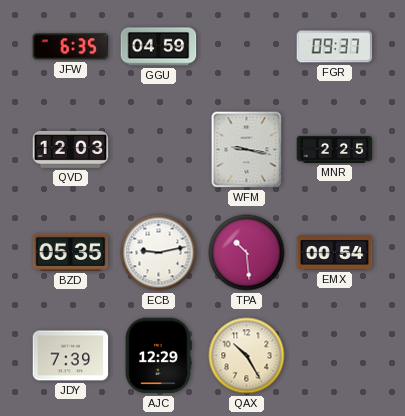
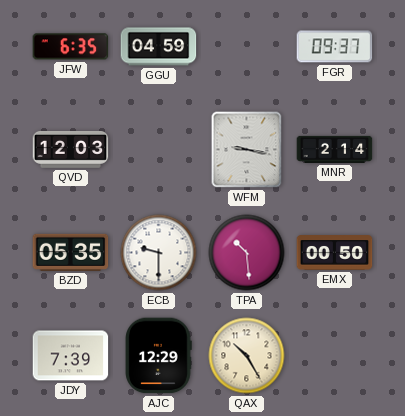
MNR: 2:25 -> 2:14 (335, 149)
ECB: 9:13 -> 9:30 (159, 253)
EMX: 00:54 -> 00:50 (335, 253)
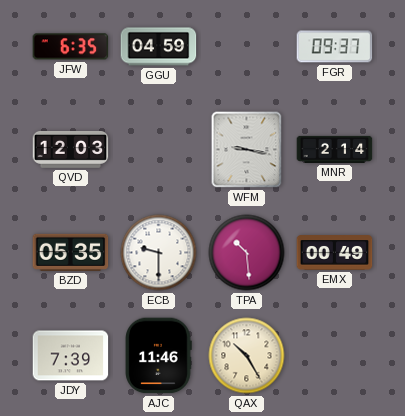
EMX: 00:50 -> 00:49 (335, 253)
AJC: 12:29 -> 11:46 (158, 356)
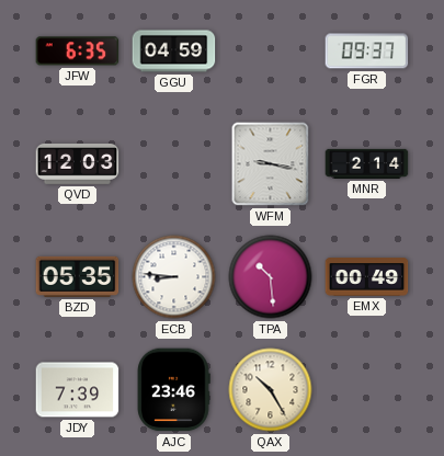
ECB: 9:30 -> 8:46 (174, 277)
AJC: 11:46 -> 23:46 (173, 390)
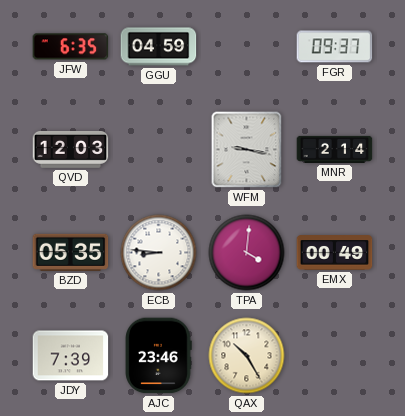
TPA: 10:29 -> 4:01 (247, 253)
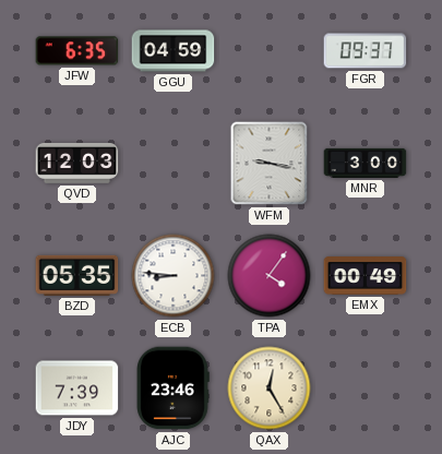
MNR: 2:14 -> 3:00 (366, 163)
TPA: 4:01 -> 4:06 (270, 276)
QAX: 10:25 -> 12:25 (270, 389)
